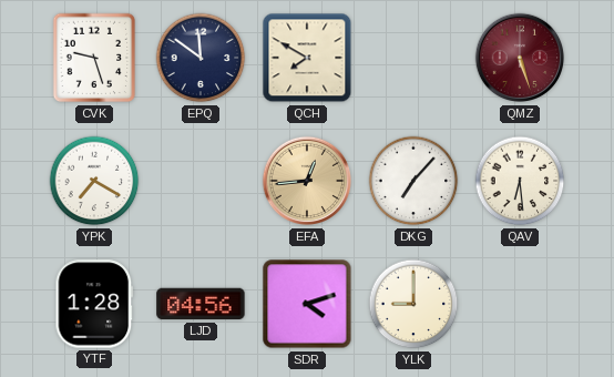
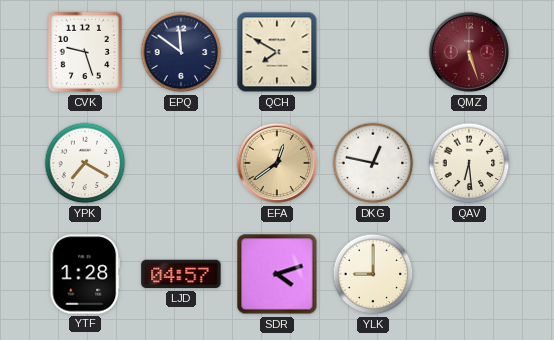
EFA: 12:44 -> 12:39 (277, 163)
DKG: 7:07 -> 12:47 (373, 163)
LJD: 04:56 -> 04:57 (181, 274)
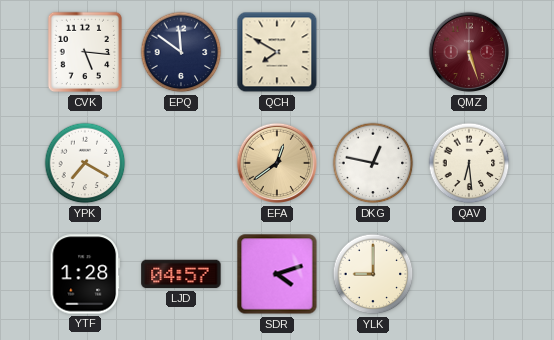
CVK: 9:27 -> 5:16 (85, 52)
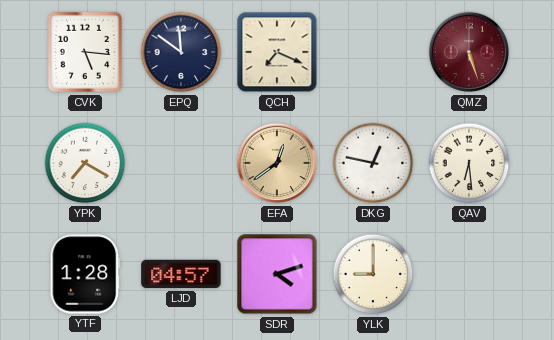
QCH: 7:50 -> 7:19 (277, 52)
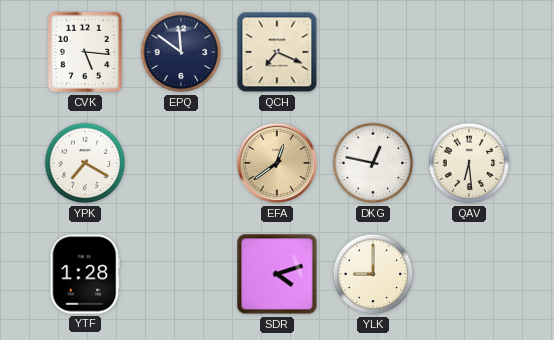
QMZ: 5:27 -> none (469, 52)
LJD: 04:57 -> none (181, 274)
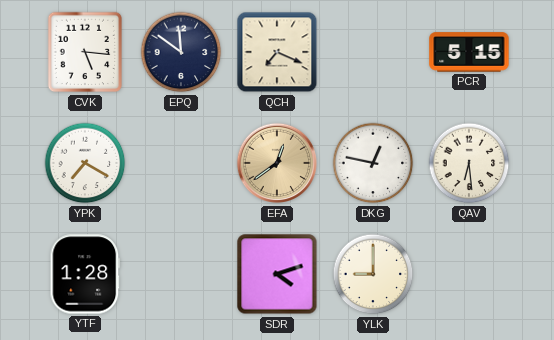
PCR: none -> 5:15 (469, 52)
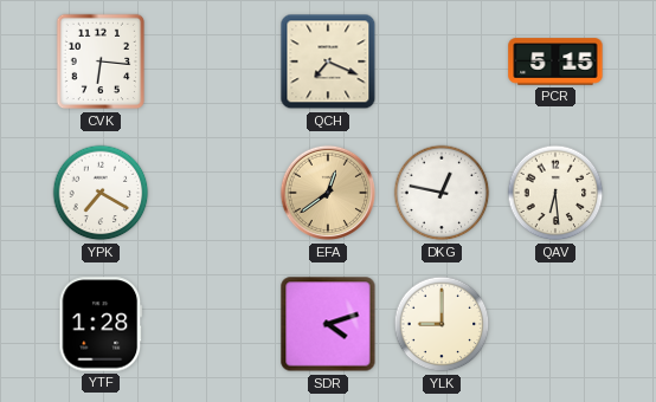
CVK: 5:16 -> 6:16 (101, 61)
EPQ: 11:51 -> none (181, 52)
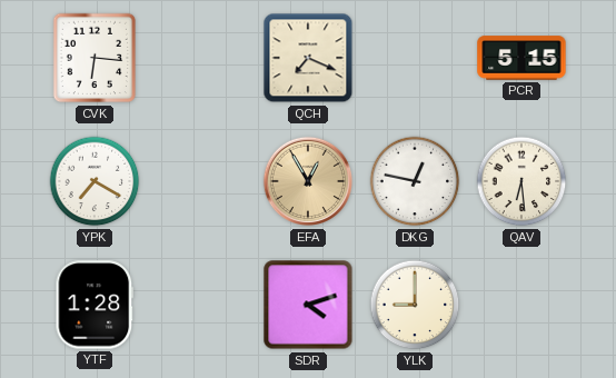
EFA: 12:39 -> 12:55 (308, 181)
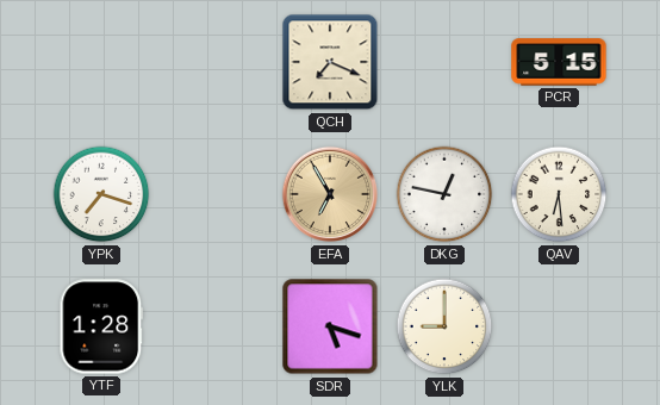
CVK: 6:16 -> none (95, 58)
YPK: 7:20 -> 7:18 (101, 194)
EFA: 12:55 -> 6:55 (330, 194)
SDR: 4:12 -> 5:18 (330, 326)
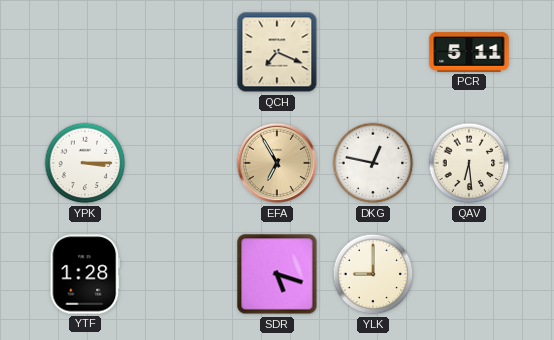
PCR: 5:15 -> 5:11 (469, 52)
YPK: 7:18 -> 3:15 (85, 163)
